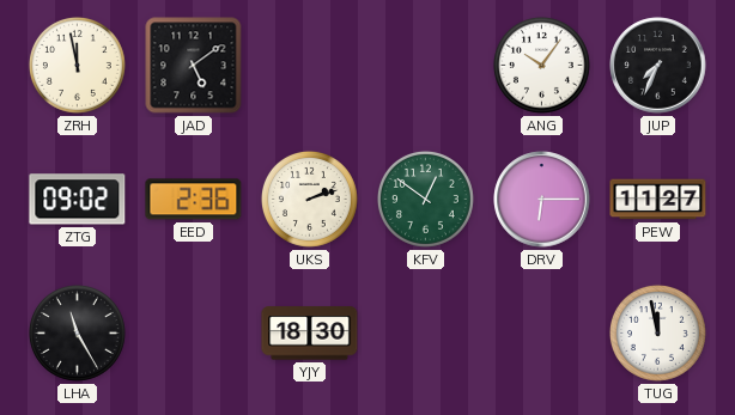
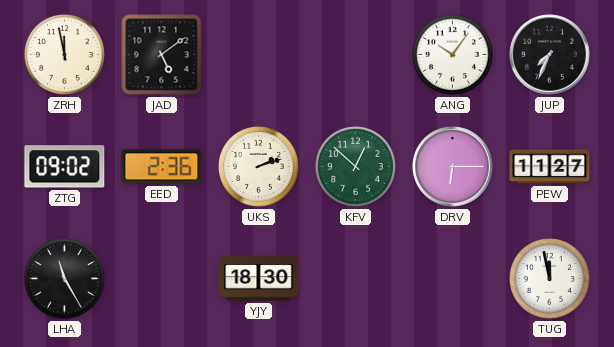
KFV: 12:51 -> 12:52 (355, 166)
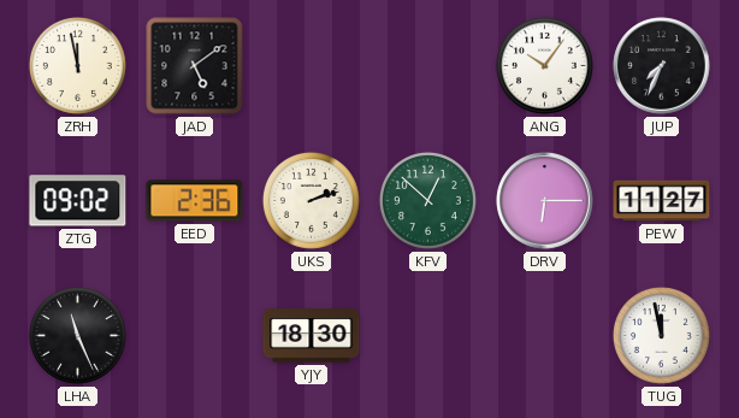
LHA: 11:25 -> 11:26 (77, 335)
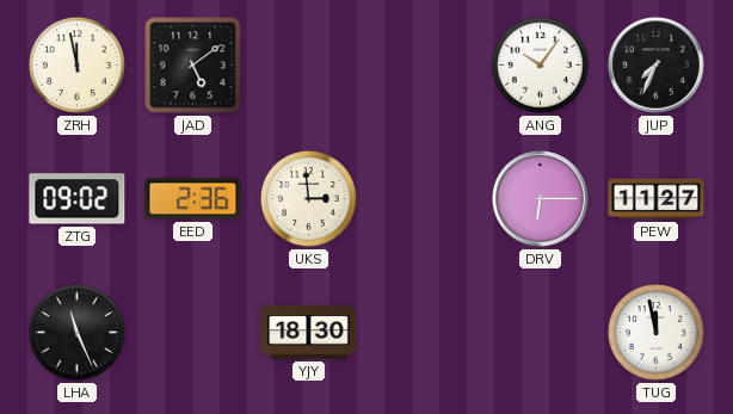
UKS: 2:12 -> 2:59 (308, 198)
KFV: 12:52 -> none (427, 200)
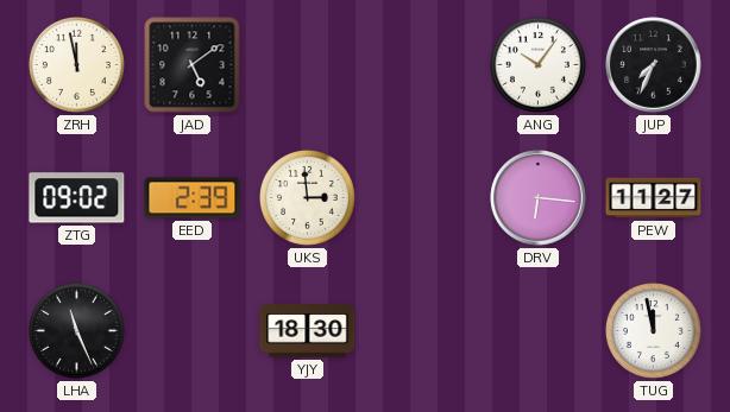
EED: 2:36 -> 2:39 (193, 198)
DRV: 6:15 -> 6:16 (539, 198)
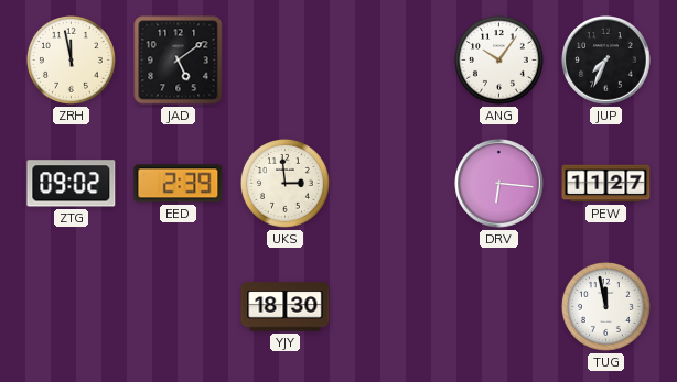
LHA: 11:26 -> none (76, 330)
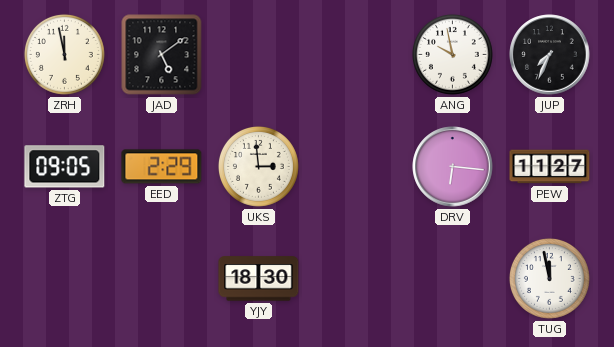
ANG: 10:06 -> 9:58 (452, 54)
ZTG: 09:02 -> 09:05 (65, 167)
EED: 2:39 -> 2:29 (162, 167)
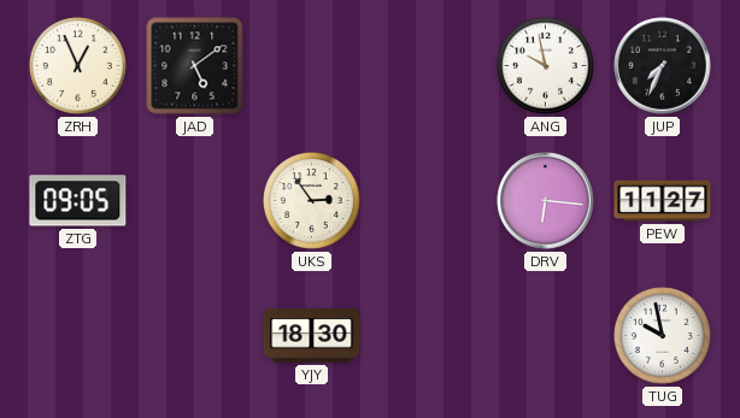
ZRH: 11:58 -> 12:56 (77, 65)
EED: 2:29 -> none (162, 167)
UKS: 2:59 -> 2:54 (311, 200)
TUG: 11:58 -> 9:58 (662, 335)
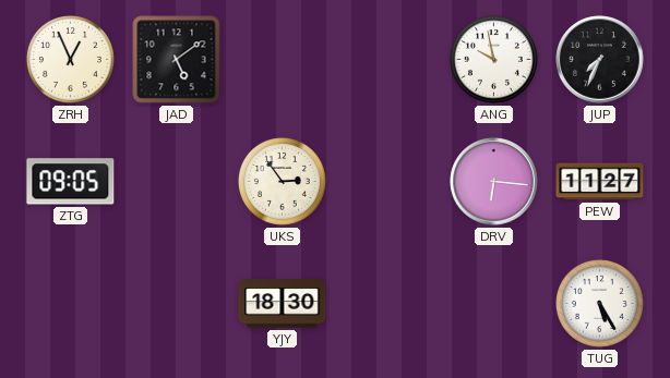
TUG: 9:58 -> 5:25 (599, 303)
